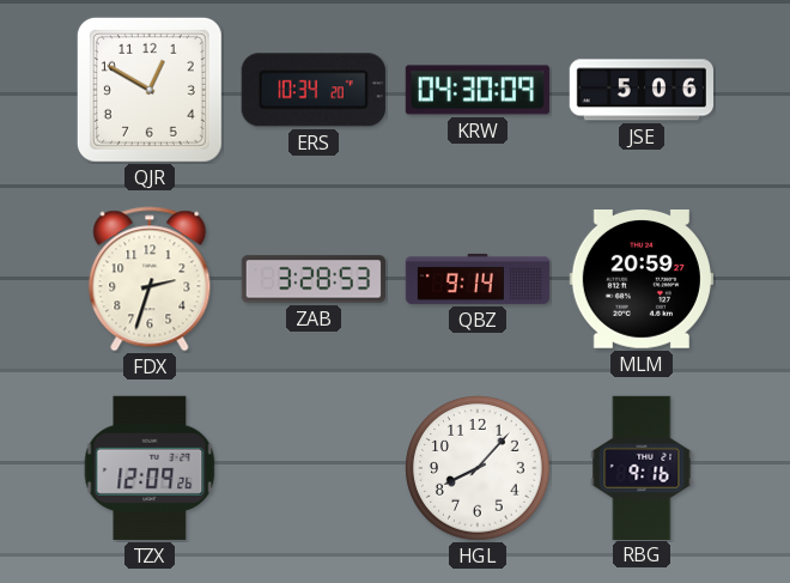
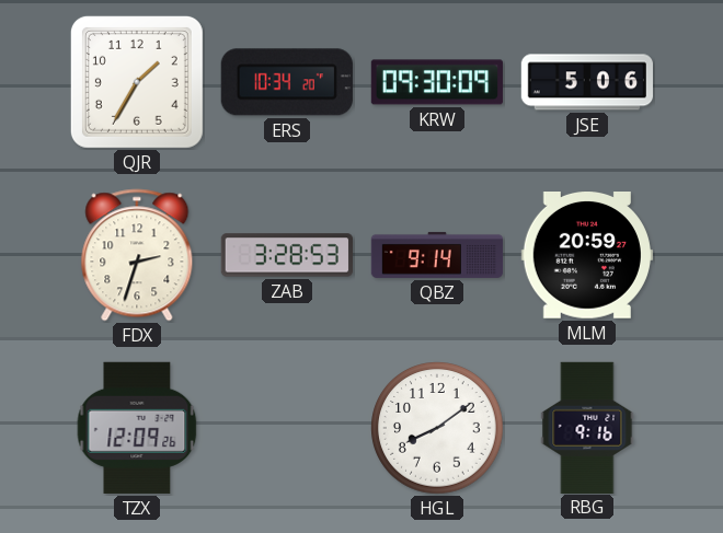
QJR: 12:50 -> 1:35 (137, 82)
KRW: 04:30 -> 09:30 (436, 82)
HGL: 8:07 -> 8:09 (437, 428)
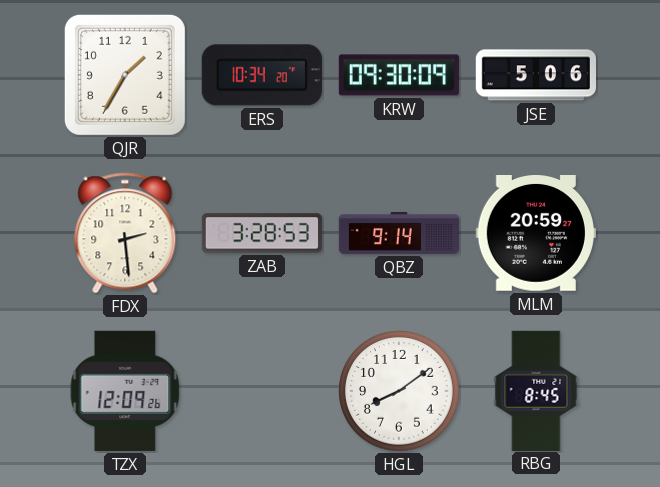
FDX: 2:33 -> 2:29 (125, 233)
RBG: 9:16 -> 8:45 (536, 390)
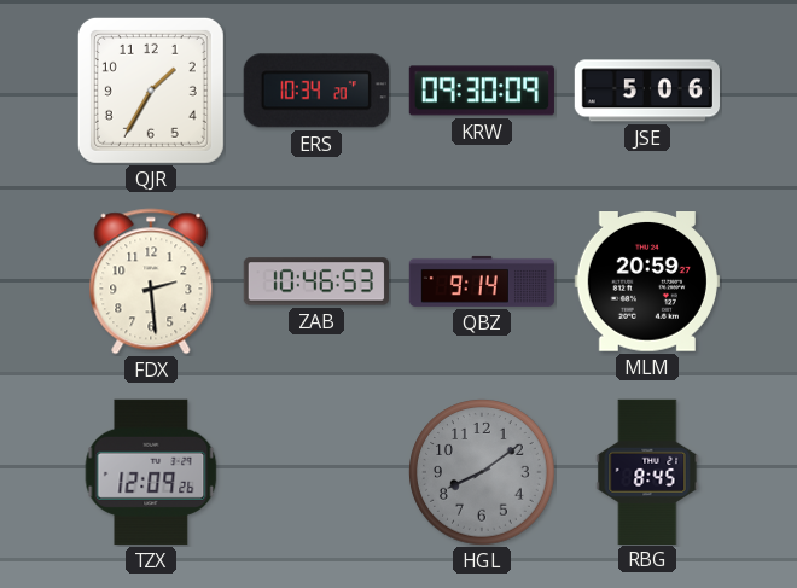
ZAB: 3:28 -> 10:46 (315, 281)
HGL dial: white -> grey (482, 472)
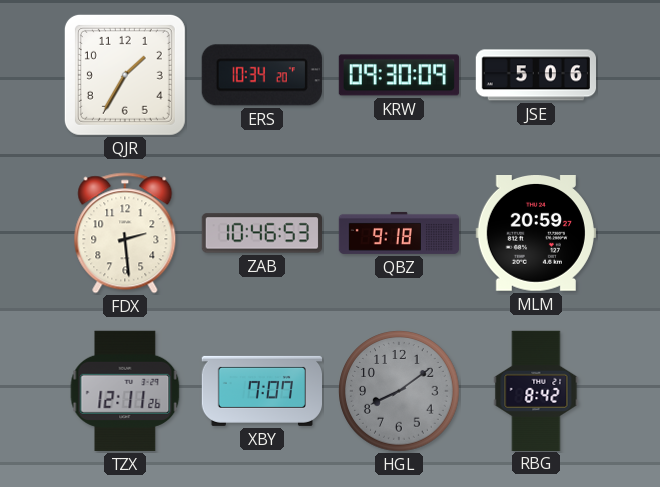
QBZ: 9:14 -> 9:18 (399, 233)
TZX: 12:09 -> 12:11 (125, 391)
XBY: none -> 7:07 (261, 391)
RBG: 8:45 -> 8:42 (536, 390)
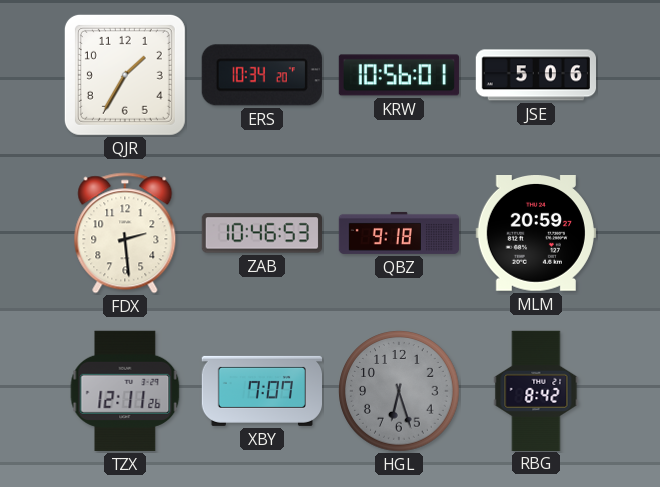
KRW: 09:30 -> 10:56 (398, 75)
HGL: 8:09 -> 6:27 (399, 391)
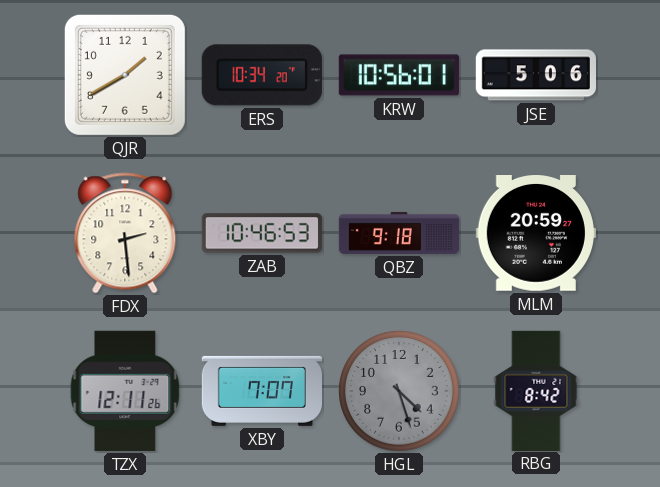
QJR: 1:35 -> 1:40 (125, 75)
HGL: 6:27 -> 4:27 (399, 391)
